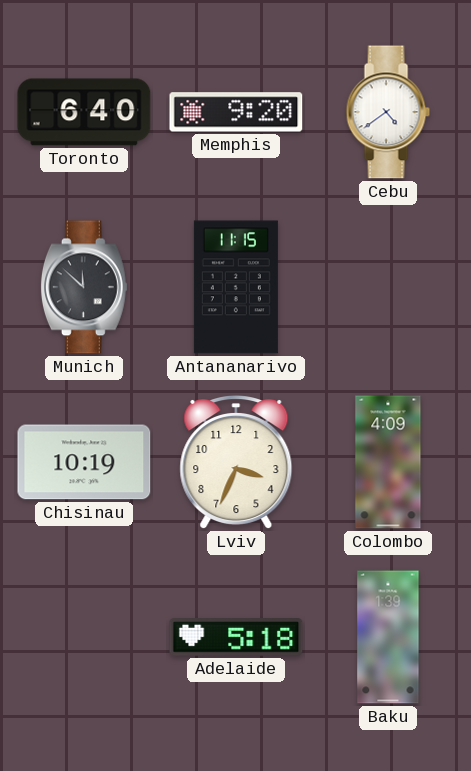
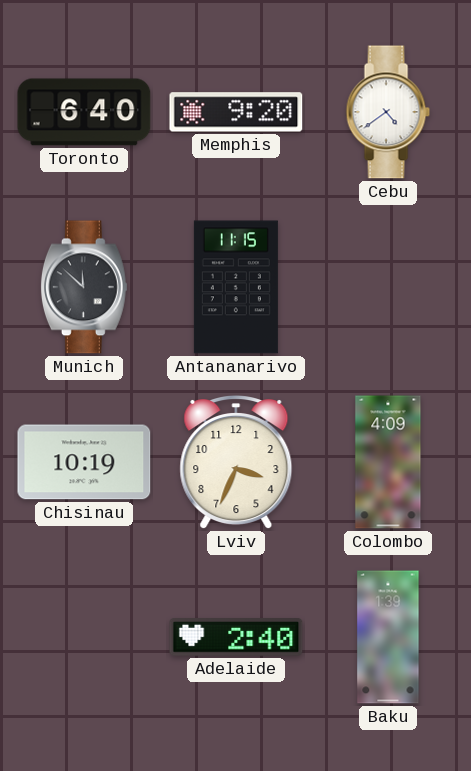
Adelaide: 5:18 -> 2:40 (236, 638)
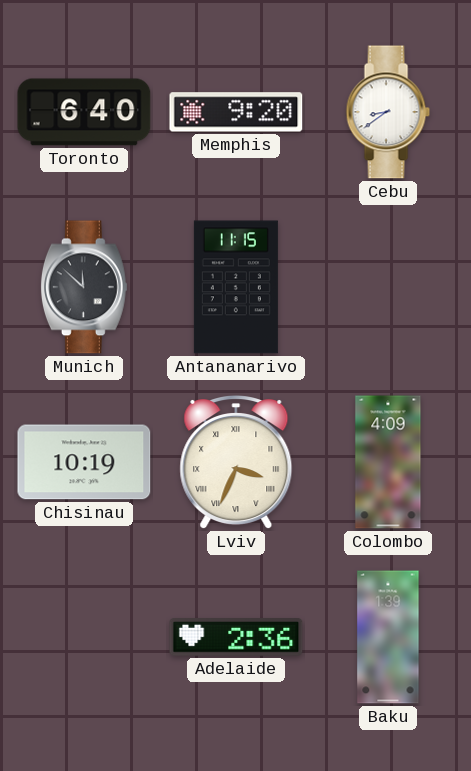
Cebu: 4:39 -> 8:39 (388, 112)
Lviv numerals: Arabic -> Roman (236, 463)
Adelaide: 2:40 -> 2:36 (236, 638)
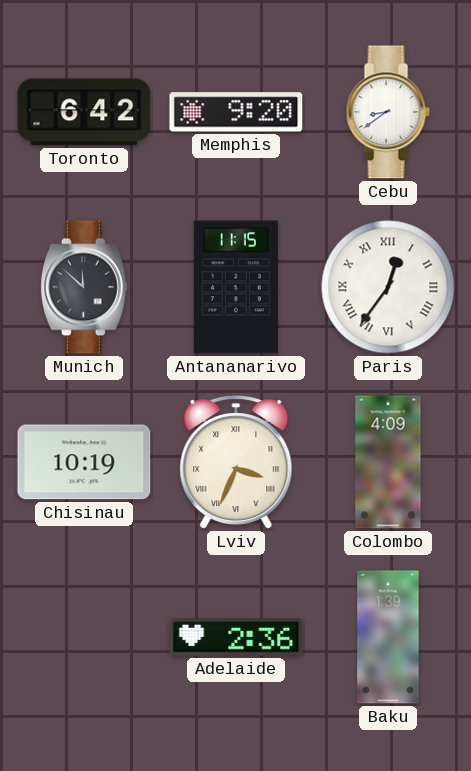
Toronto: 6:40 -> 6:42 (84, 112)
Paris: none -> 12:36 (388, 287)
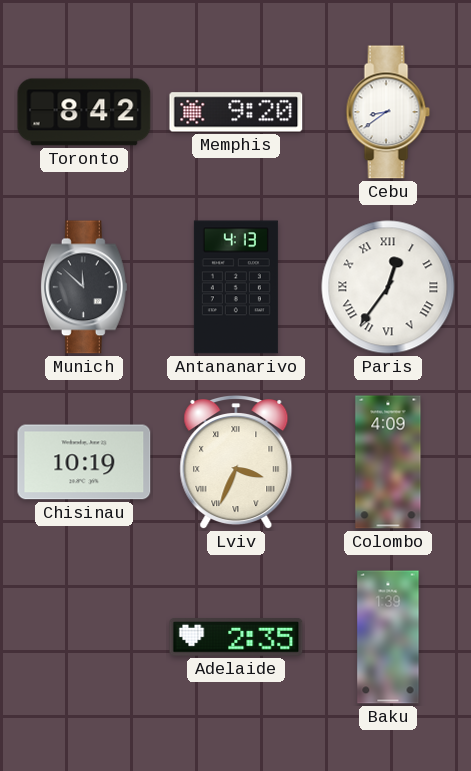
Toronto: 6:42 -> 8:42 (84, 112)
Antananarivo: 11:15 -> 4:13 (236, 287)
Adelaide: 2:36 -> 2:35 (236, 638)
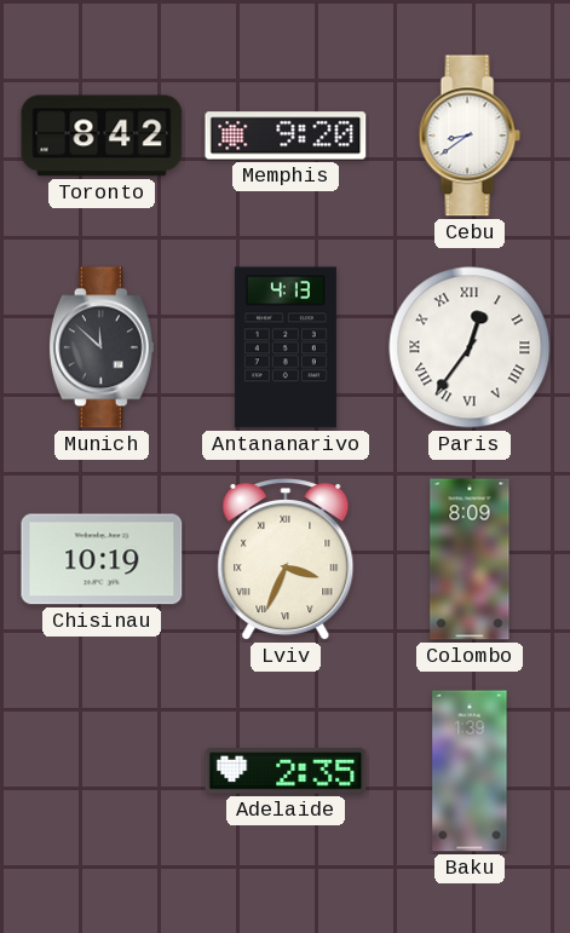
Colombo: 4:09 -> 8:09 (470, 559)
